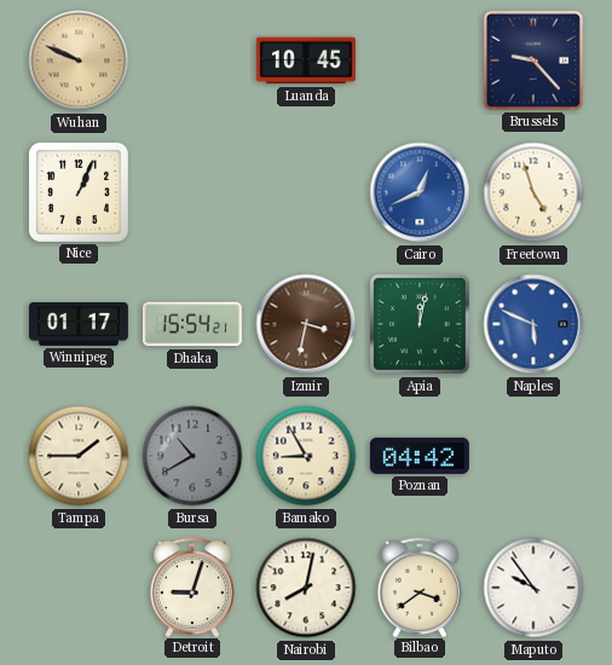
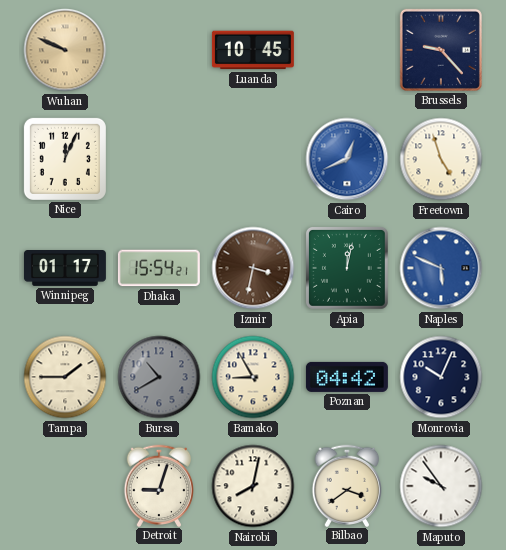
Nice: 1:04 -> 12:04 (65, 159)
Monrovia: none -> 10:04 (441, 377)
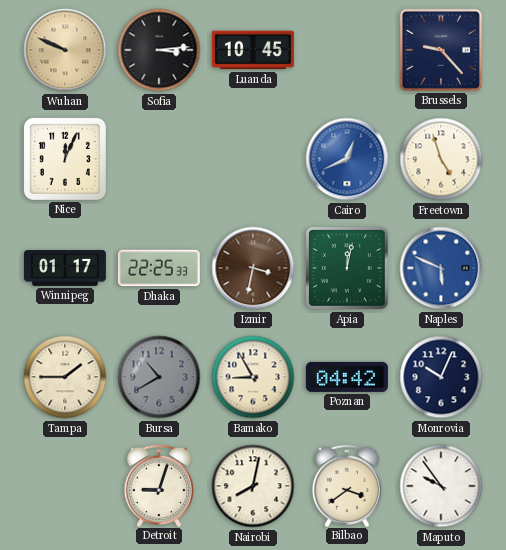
Sofia: none -> 3:14 (159, 50)
Dhaka: 15:54 -> 22:25 (159, 268)
